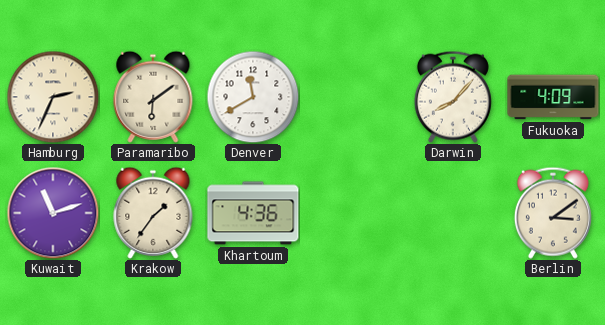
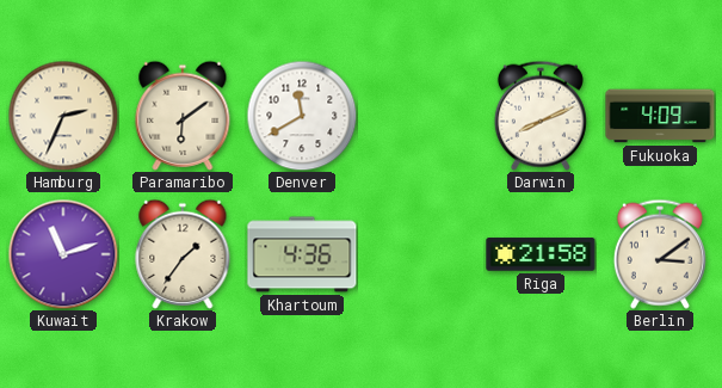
Darwin: 8:07 -> 8:11 (541, 116)
Riga: none -> 21:58 (541, 254)
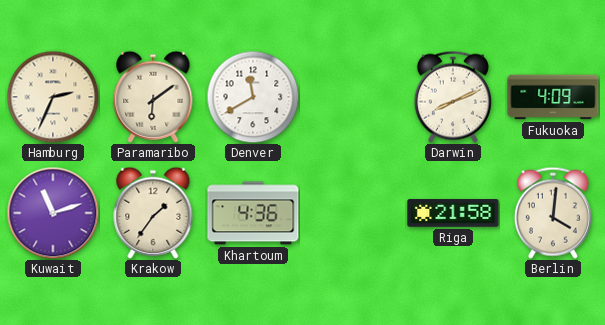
Berlin: 3:09 -> 4:01 (553, 213)
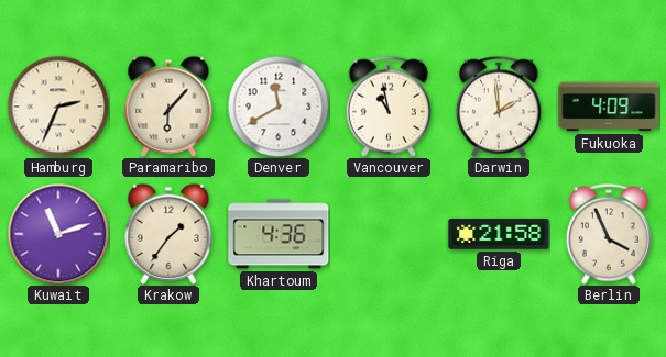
Paramaribo: 6:09 -> 6:07 (168, 107)
Vancouver: none -> 10:58 (389, 107)
Darwin: 8:11 -> 1:59 (499, 107)
Berlin: 4:01 -> 3:56 (609, 234)
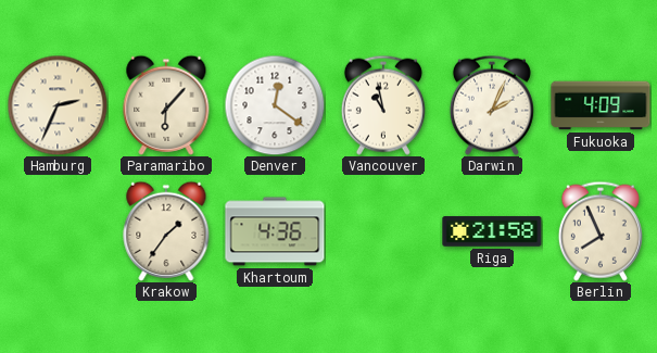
Denver: 11:40 -> 12:21 (275, 105)
Darwin: 1:59 -> 2:04 (492, 105)
Kuwait: 11:12 -> none (58, 234)
Berlin: 3:56 -> 7:56 (601, 231)
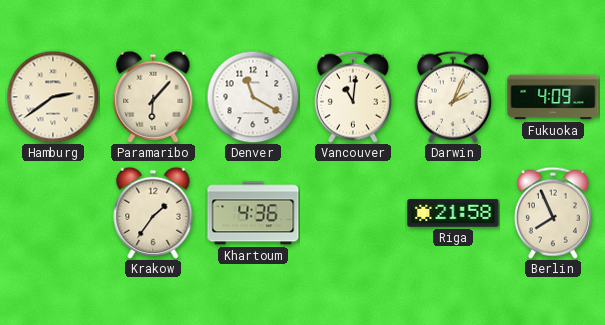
Hamburg: 2:34 -> 2:39 (53, 97)
Denver: 12:21 -> 11:20 (253, 97)
Vancouver: 10:58 -> 11:01 (353, 97)
